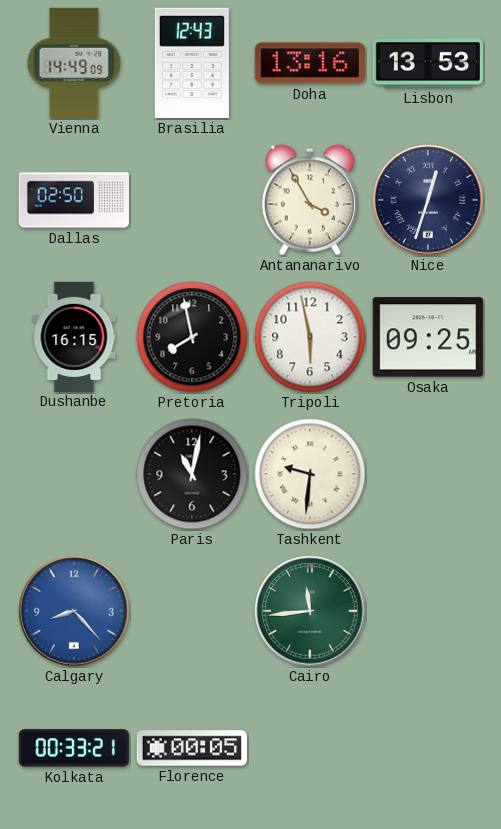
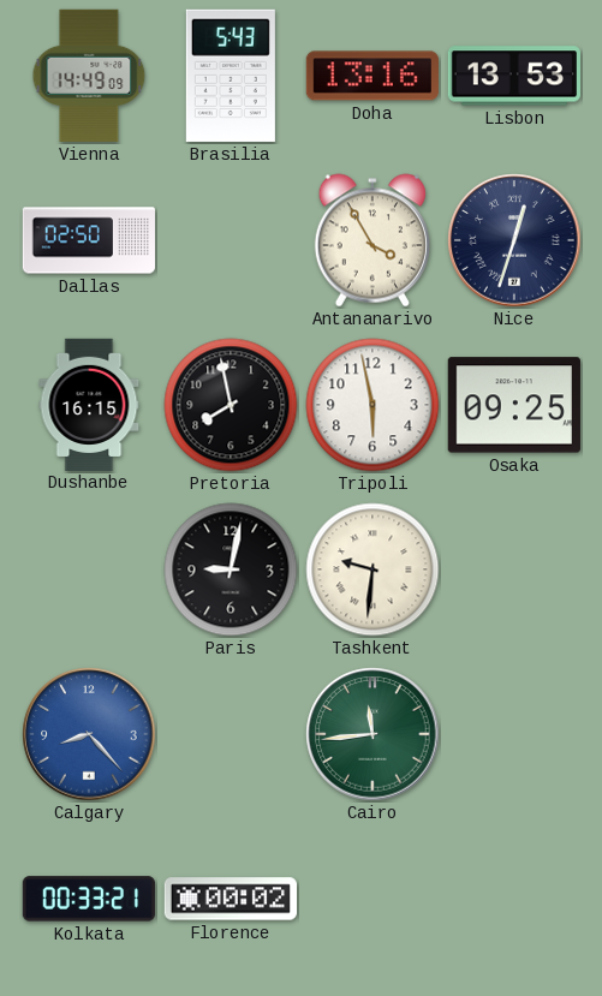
Brasilia: 12:43 -> 5:43 (231, 76)
Paris: 11:02 -> 9:02 (231, 569)
Florence: 00:05 -> 00:02 (230, 899)
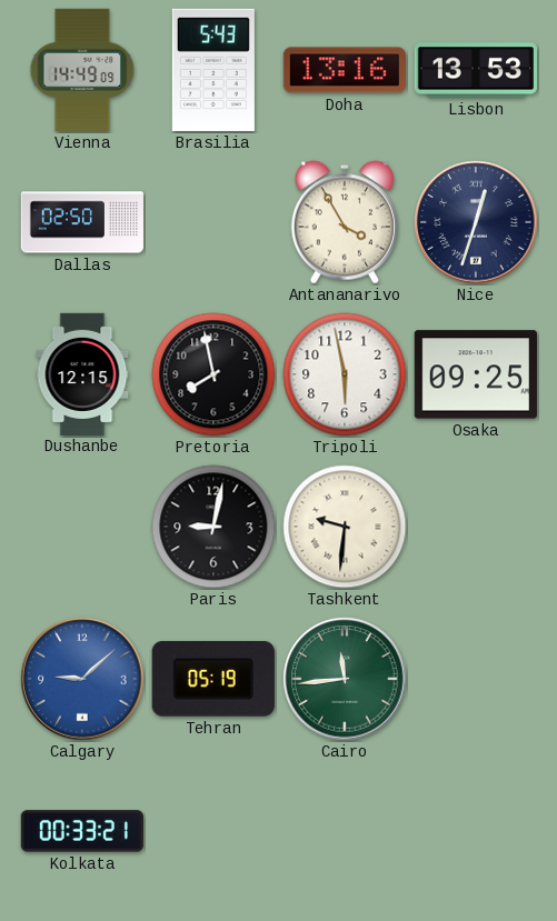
Dushanbe: 16:15 -> 12:15 (82, 373)
Calgary: 8:23 -> 9:08 (82, 679)
Tehran: none -> 05:19 (213, 679)
Florence: 00:02 -> none (230, 899)
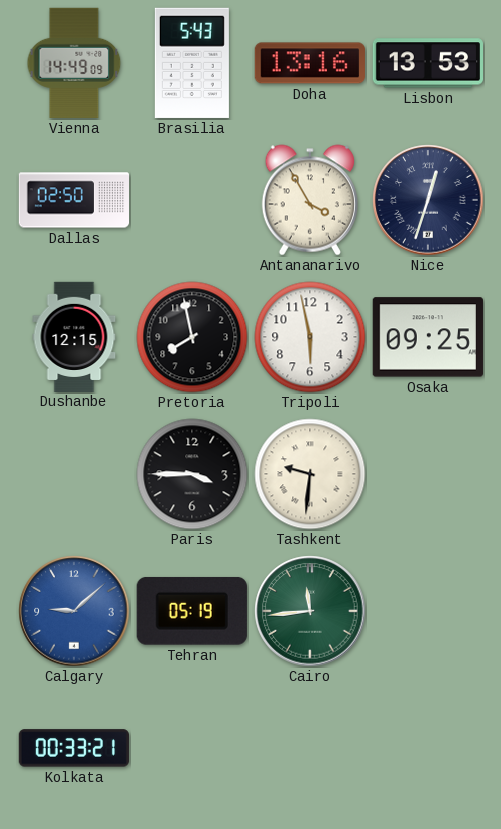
Paris: 9:02 -> 3:45 (192, 474)
